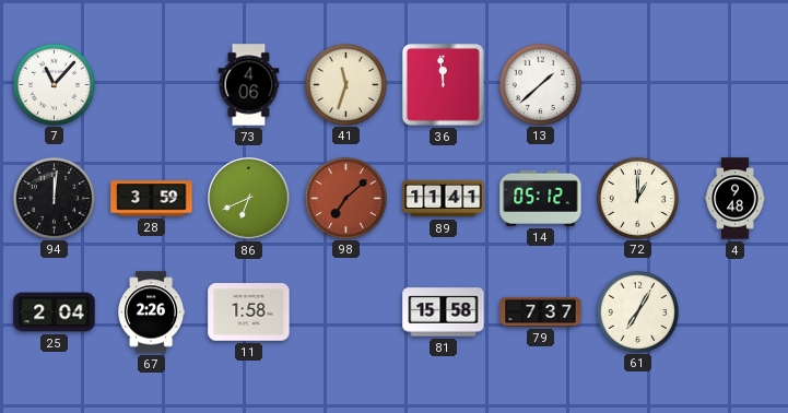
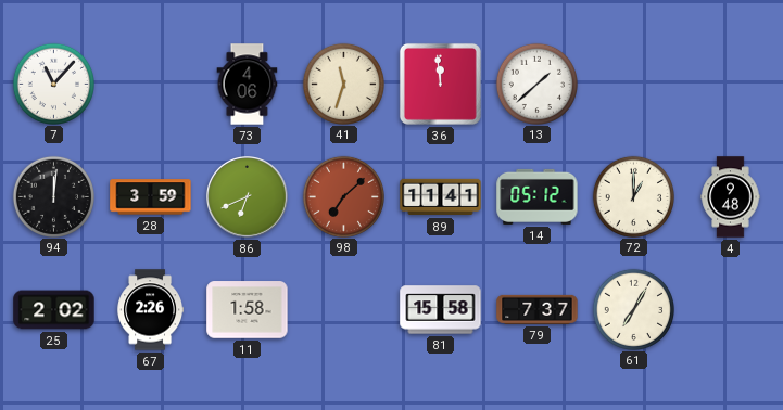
25: 2:04 -> 2:02 (54, 310)
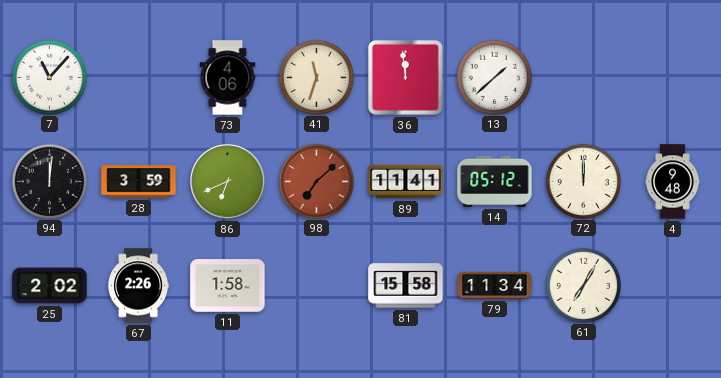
72: 1:00 -> 12:00 (583, 181)
79: 7:37 -> 11:34 (495, 285)
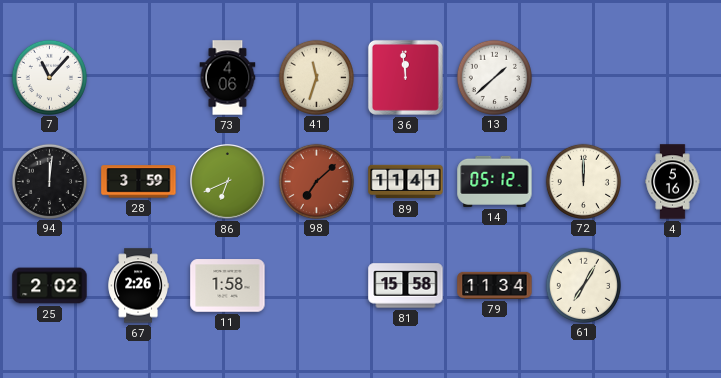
4: 9:48 -> 5:16 (673, 182)
